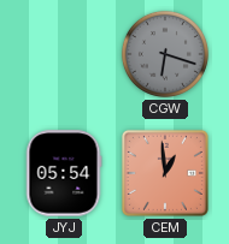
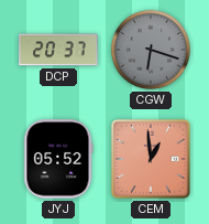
DCP: none -> 20:37 (58, 50)
JYJ: 05:54 -> 05:52 (58, 159)
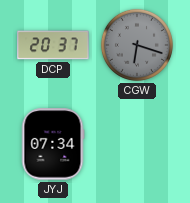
JYJ: 05:52 -> 07:34 (53, 144)
CEM: 12:59 -> none (151, 159)
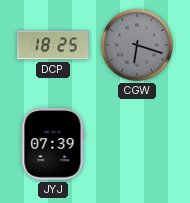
DCP: 20:37 -> 18:25 (53, 45)
JYJ: 07:34 -> 07:39 (53, 144)
